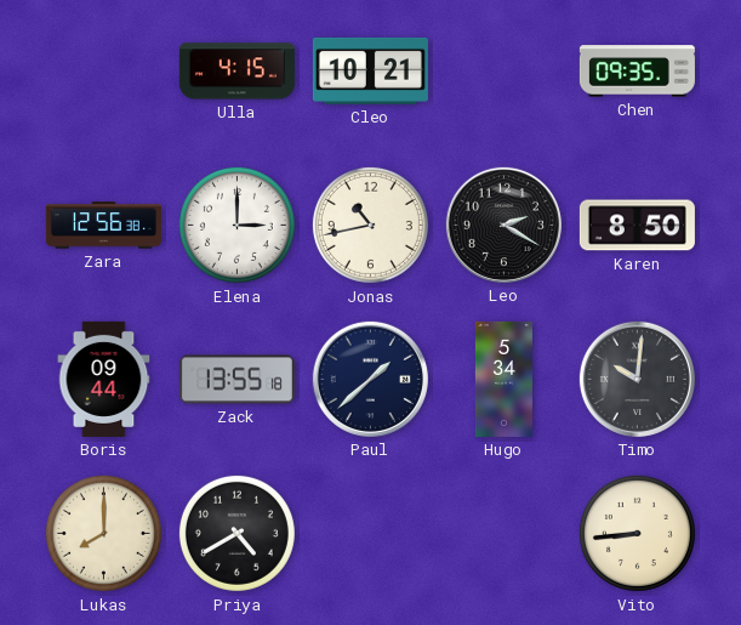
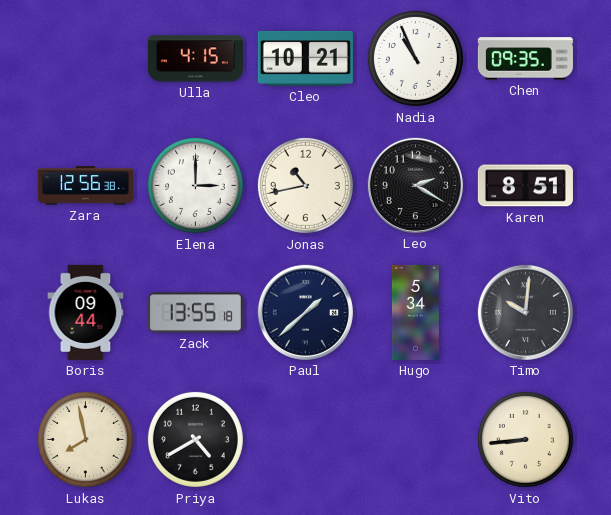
Nadia: none -> 10:56 (415, 58)
Karen: 8:50 -> 8:51 (525, 186)
Lukas: 8:00 -> 7:58 (85, 439)
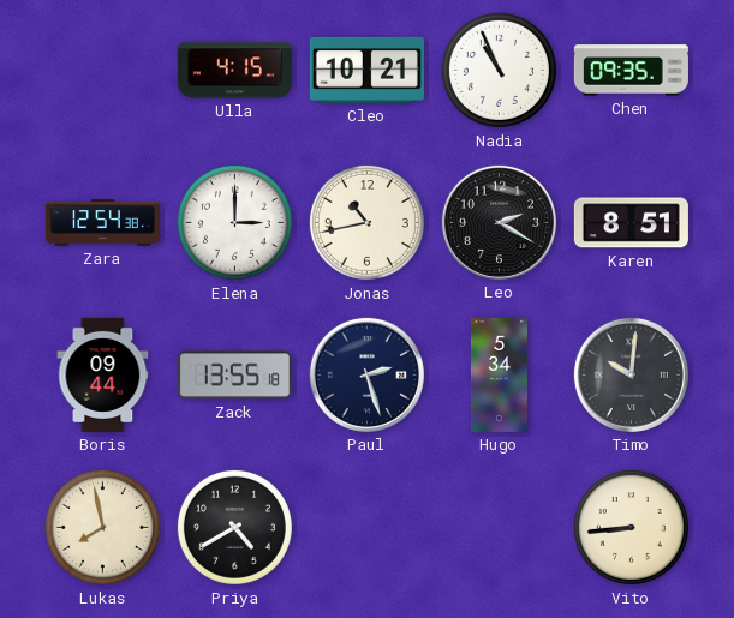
Zara: 12:56 -> 12:54 (102, 223)
Paul: 1:38 -> 2:27 (366, 374)
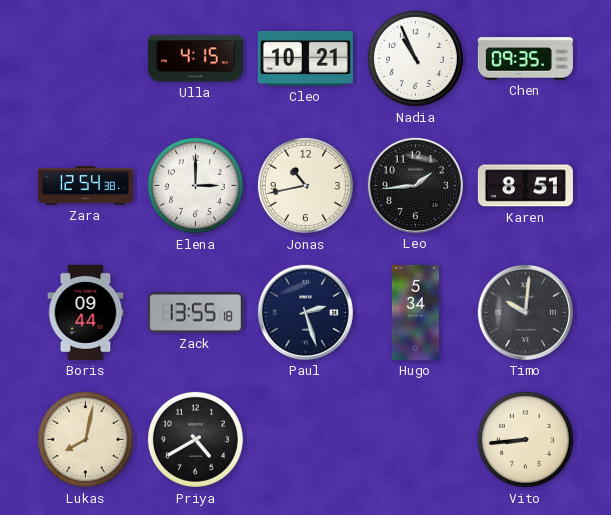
Leo: 2:20 -> 1:44 (415, 185)
Lukas: 7:58 -> 8:02 (85, 439)
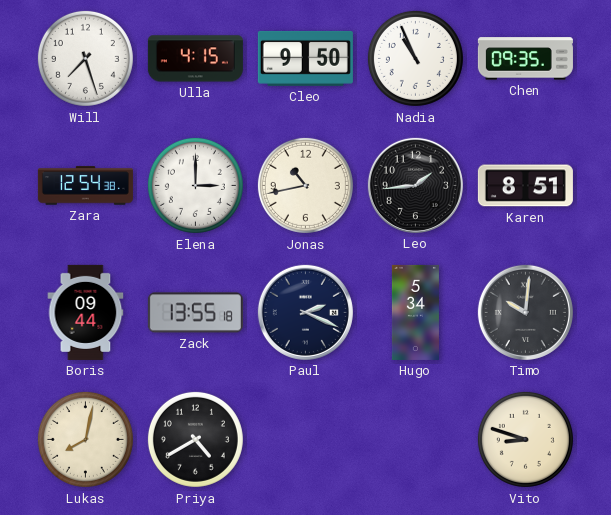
Will: none -> 7:27 (85, 58)
Cleo: 10:21 -> 9:50 (305, 58)
Paul: 2:27 -> 2:19 (305, 312)
Vito: 8:44 -> 8:48 (525, 439)
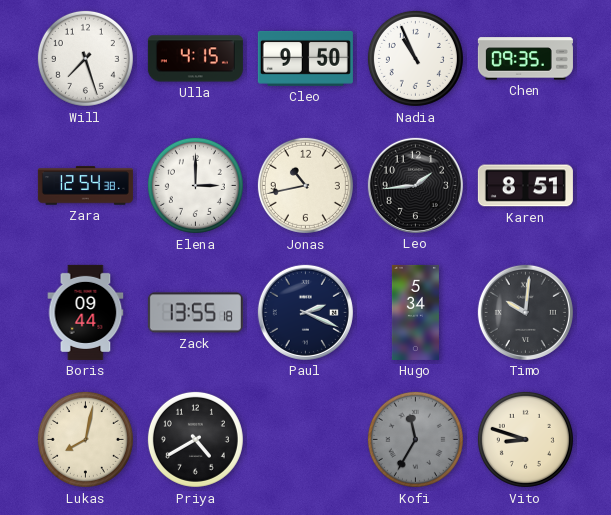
Kofi: none -> 11:35 (415, 439)
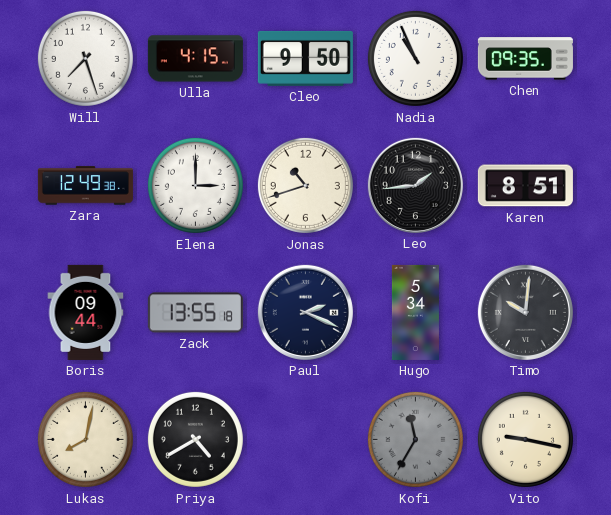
Zara: 12:54 -> 12:49 (85, 186)
Jonas: 10:43 -> 10:42 (305, 185)
Vito: 8:48 -> 9:17 (525, 439)
